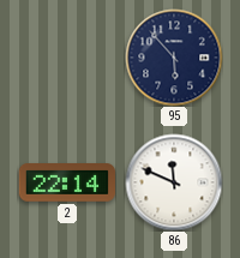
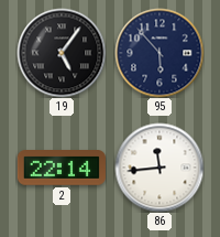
19: none -> 5:06 (62, 53)
86: 11:49 -> 11:44 (159, 168)
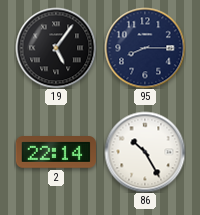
95: 5:53 -> 8:15 (145, 48)
86: 11:44 -> 10:25 (145, 152)
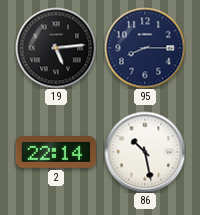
19: 5:06 -> 5:14 (56, 48)
86: 10:25 -> 10:28 (145, 152)
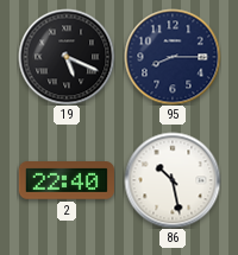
19: 5:14 -> 5:19 (67, 57)
2: 22:14 -> 22:40 (67, 181)
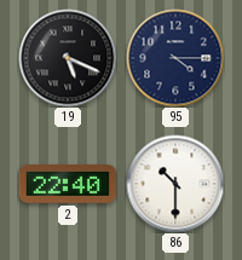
95: 8:15 -> 4:15 (175, 58)
86: 10:28 -> 10:30 (175, 184)
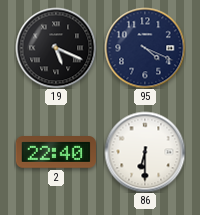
95: 4:15 -> 4:19 (145, 48)
86: 10:30 -> 6:30 (145, 152)
